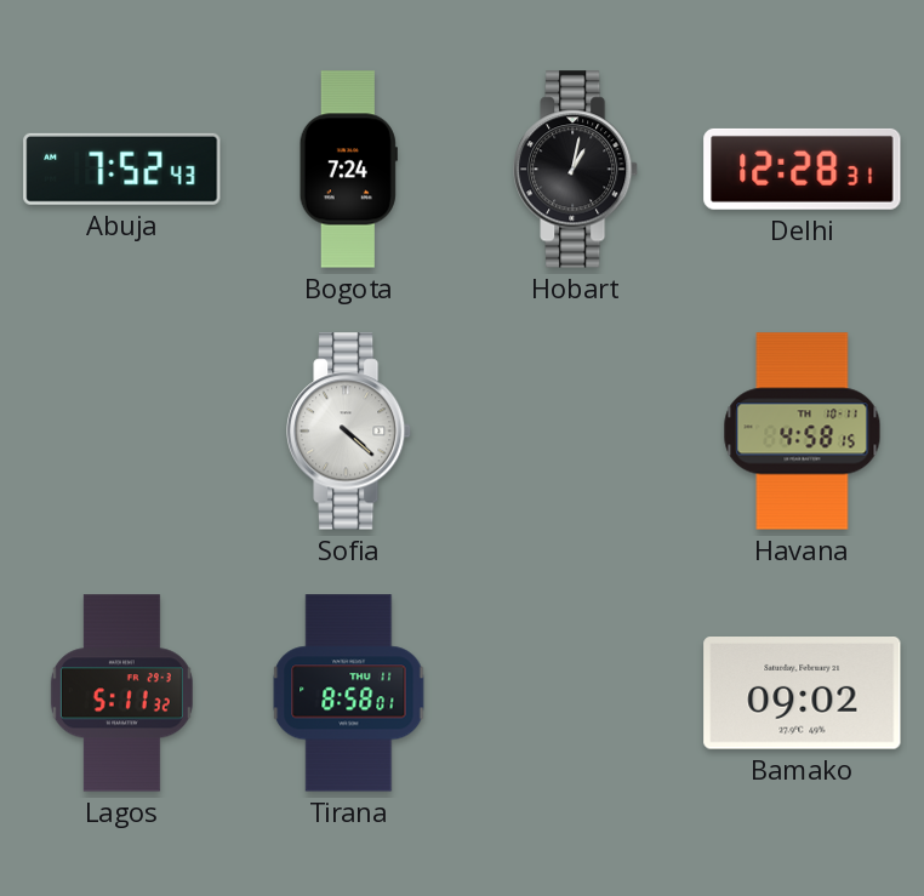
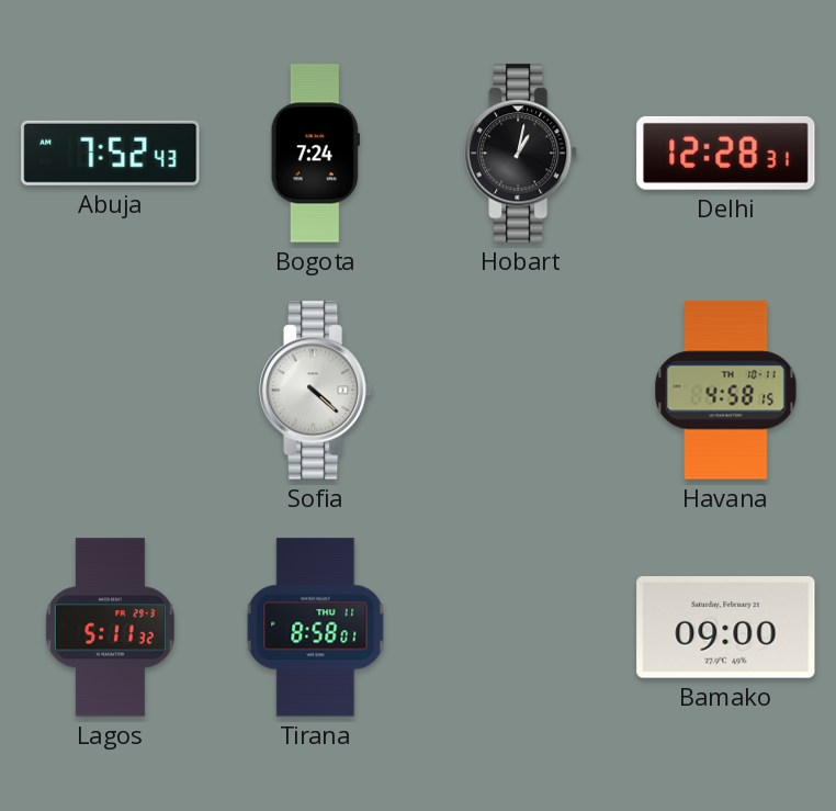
Bamako: 09:02 -> 09:00 (726, 628)
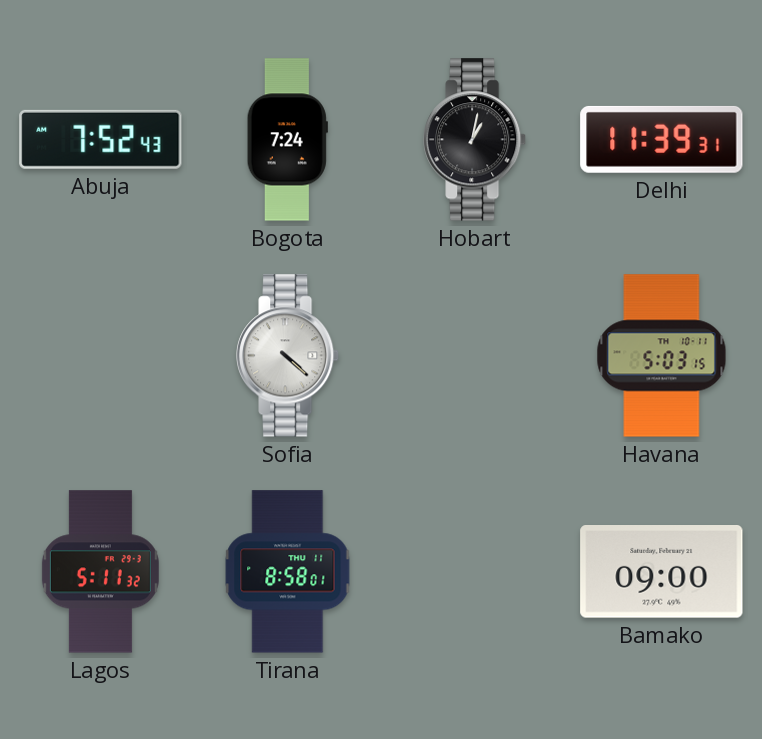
Delhi: 12:28 -> 11:39 (662, 139)
Havana: 4:58 -> 5:03 (662, 356)
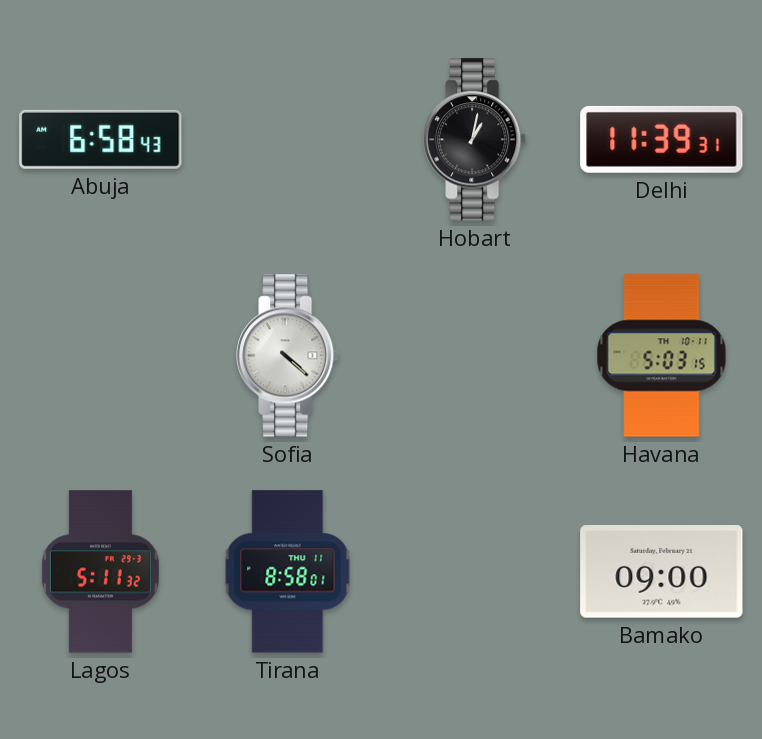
Abuja: 7:52 -> 6:58 (101, 139)
Bogota: 7:24 -> none (287, 140)
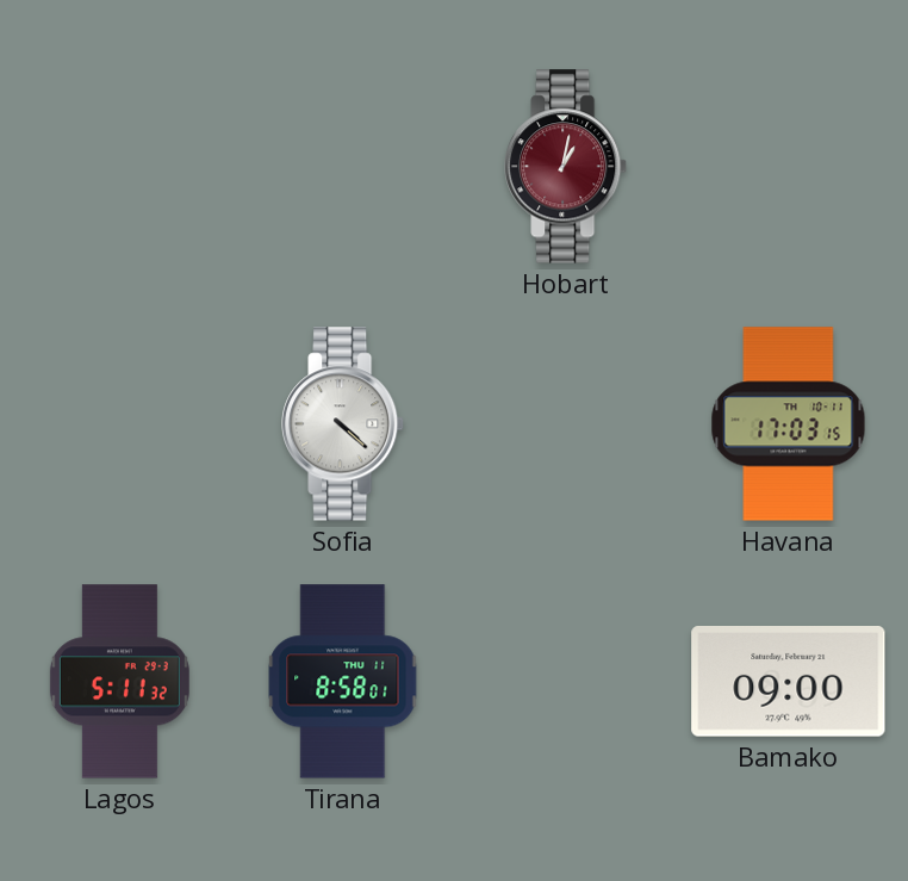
Abuja: 6:58 -> none (101, 139)
Hobart dial: black -> burgundy (567, 167)
Delhi: 11:39 -> none (662, 139)
Havana: 5:03 -> 17:03 (789, 424)
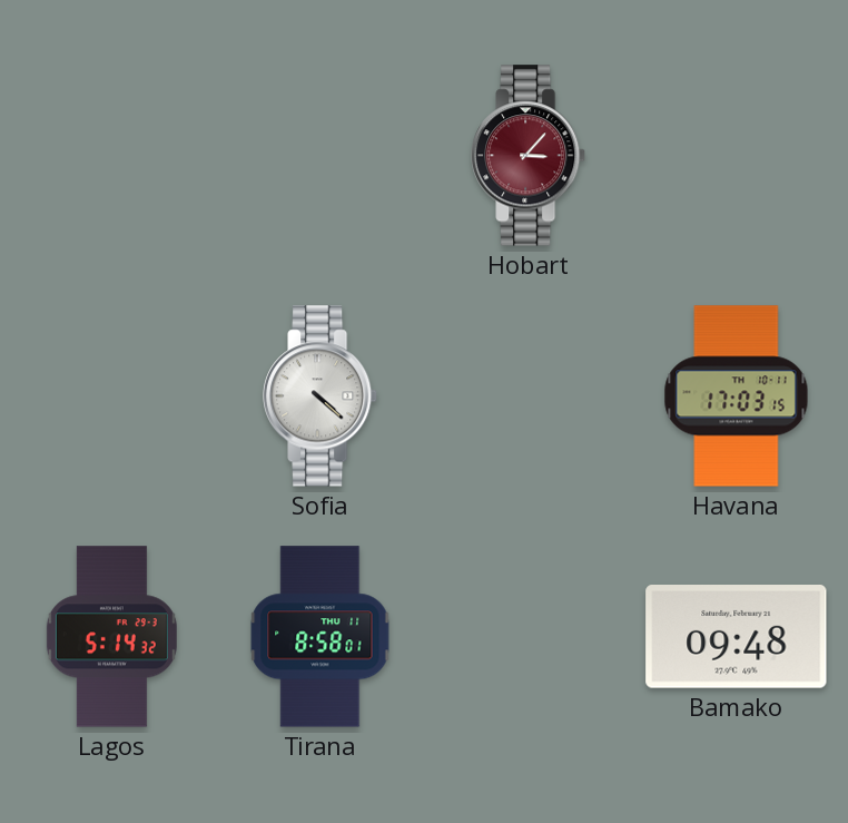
Hobart: 1:02 -> 3:07 (530, 156)
Lagos: 5:11 -> 5:14 (111, 637)
Bamako: 09:00 -> 09:48 (737, 637)
